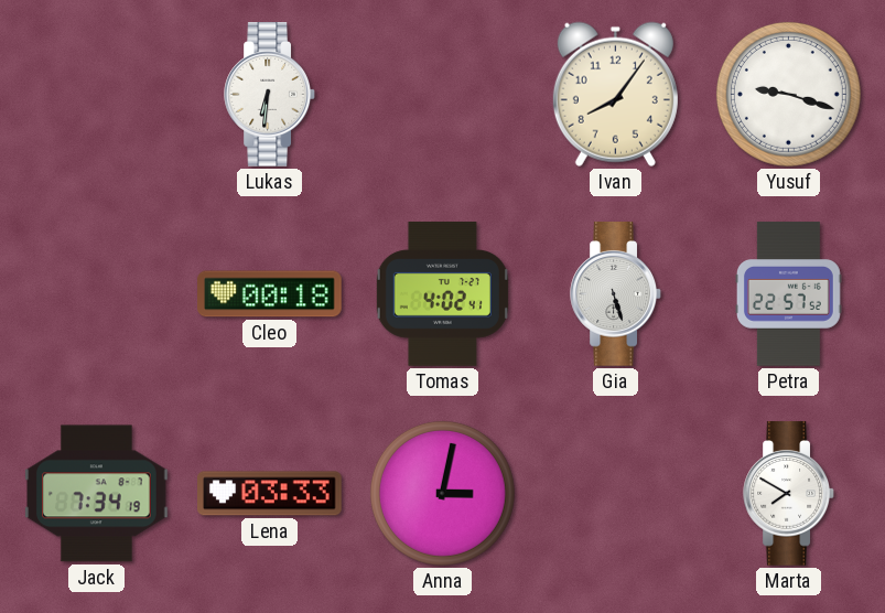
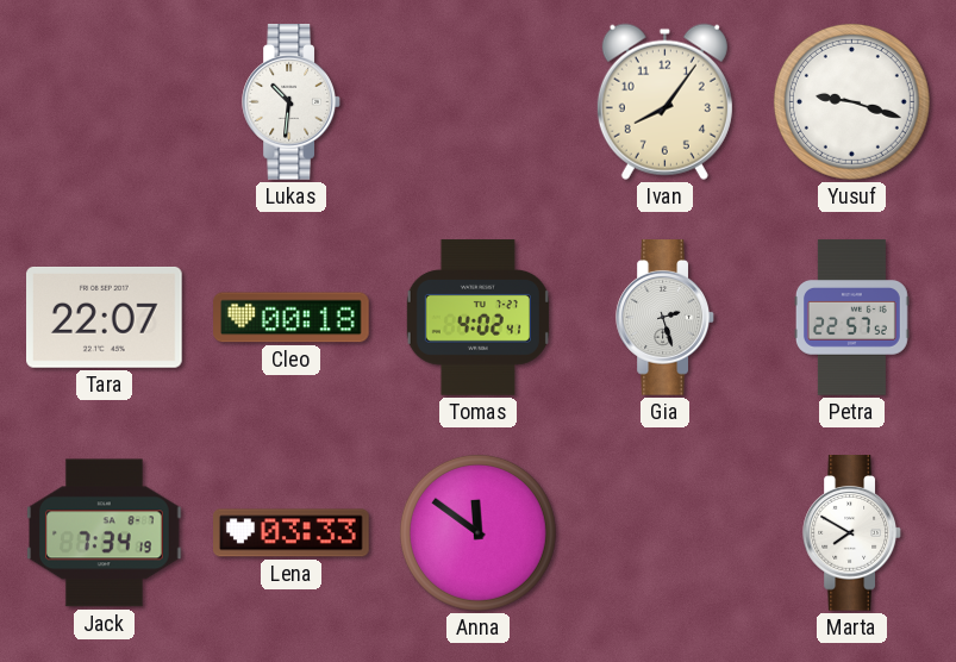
Lukas: 6:31 -> 10:31 (292, 102)
Tara: none -> 22:07 (105, 317)
Gia: 5:27 -> 2:27 (666, 318)
Anna: 3:02 -> 11:51 (477, 532)
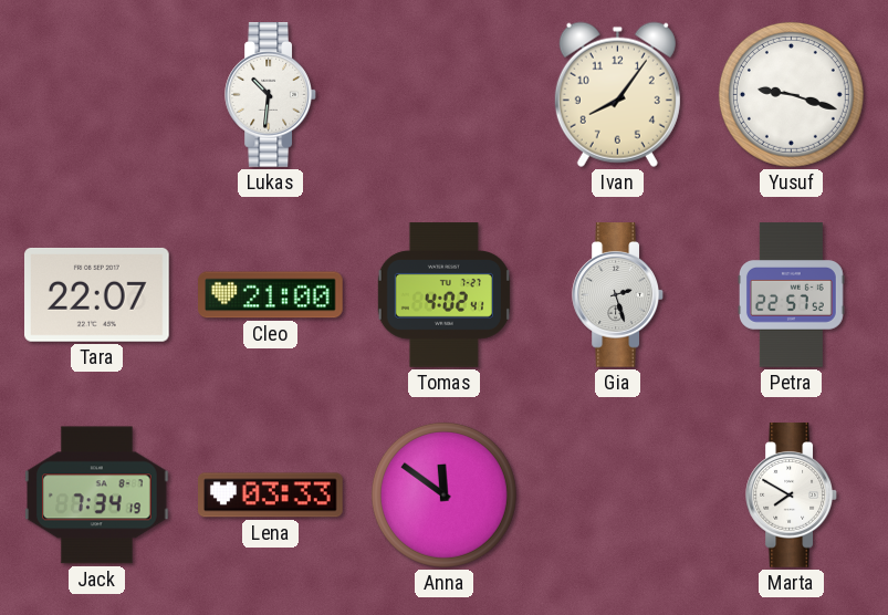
Cleo: 00:18 -> 21:00 (271, 295)
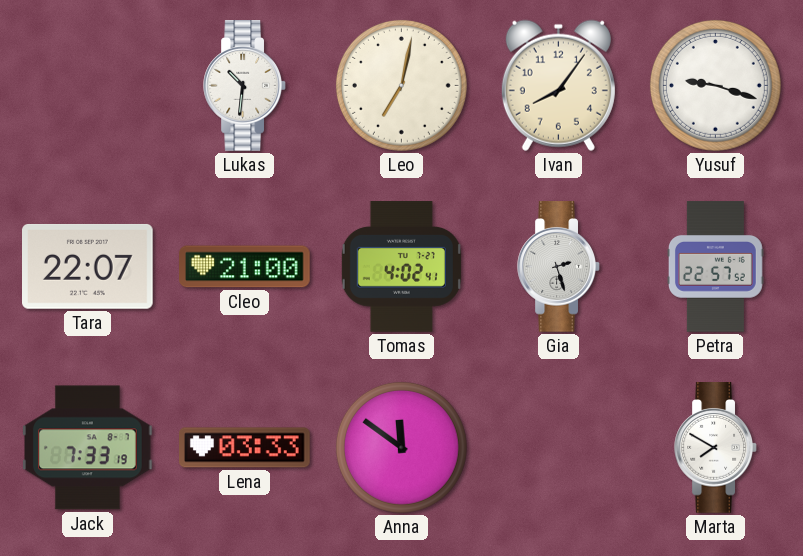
Leo: none -> 7:02 (401, 85)
Jack: 7:34 -> 7:33 (88, 448)
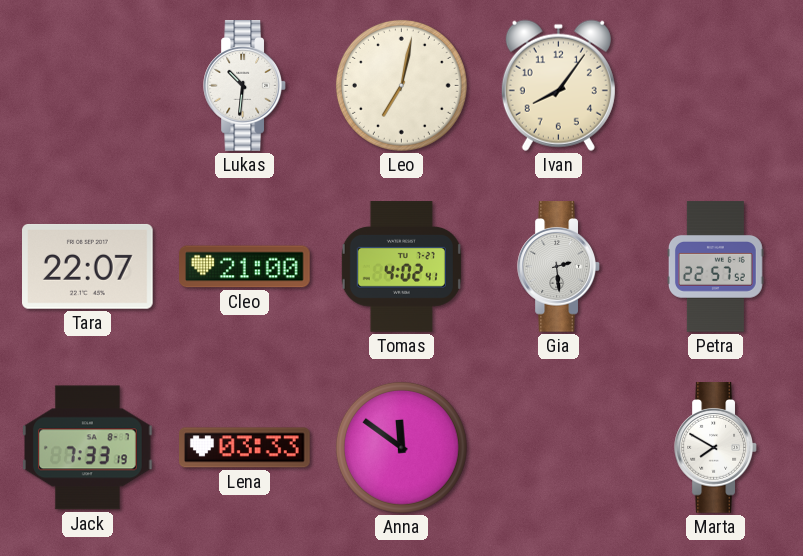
Yusuf: 9:18 -> none (715, 85)
Gia: 2:27 -> 2:29 (559, 267)
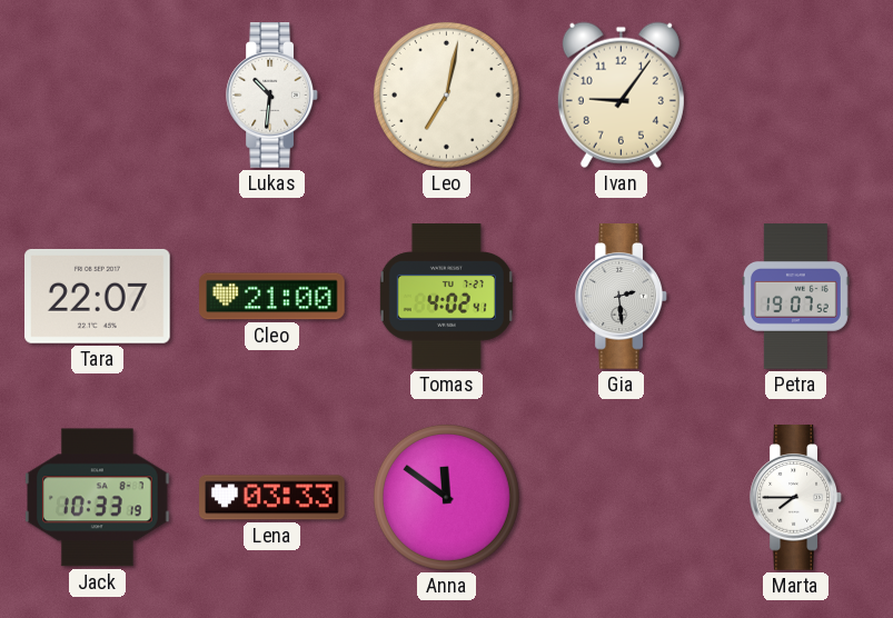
Ivan: 8:06 -> 9:06 (621, 94)
Petra: 22:57 -> 19:07 (795, 297)
Jack: 7:33 -> 10:33 (98, 498)
Marta: 7:50 -> 7:45 (796, 498)
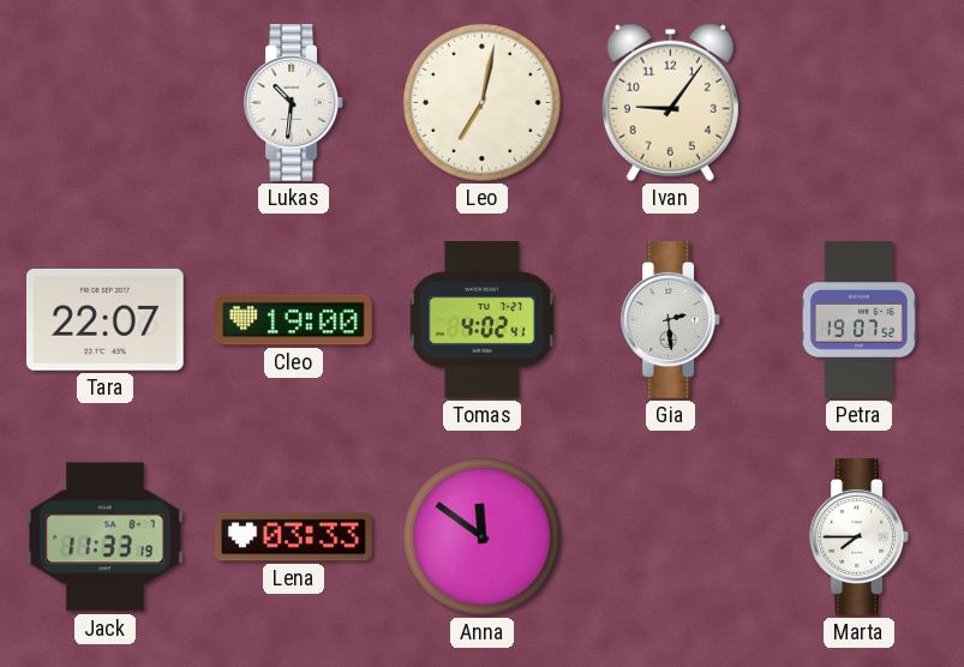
Cleo: 21:00 -> 19:00 (294, 320)
Jack: 10:33 -> 11:33 (106, 537)
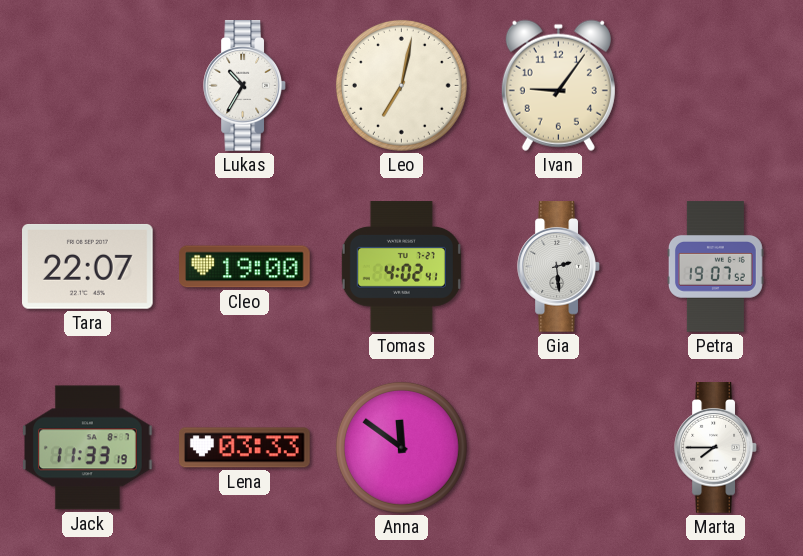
Lukas: 10:31 -> 10:35 (245, 86)
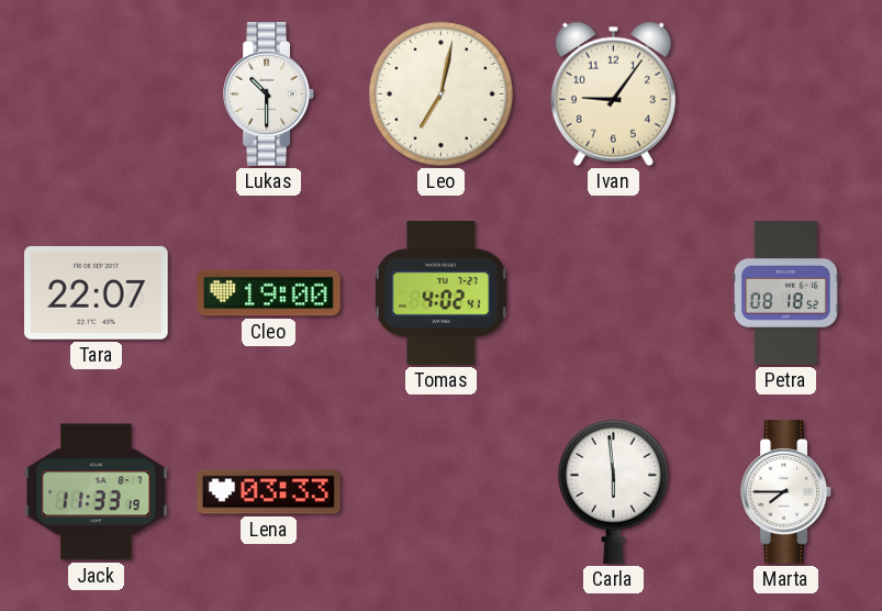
Lukas: 10:35 -> 10:30 (269, 95)
Gia: 2:29 -> none (559, 267)
Petra: 19:07 -> 08:18 (785, 293)
Anna: 11:51 -> none (401, 447)
Carla: none -> 5:59 (613, 491)
